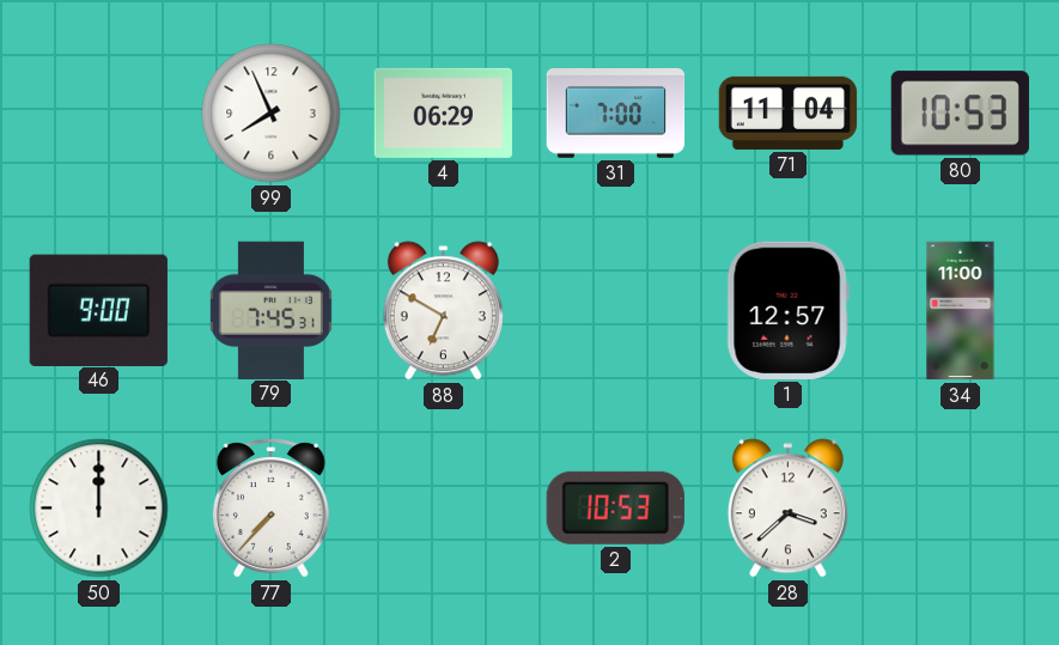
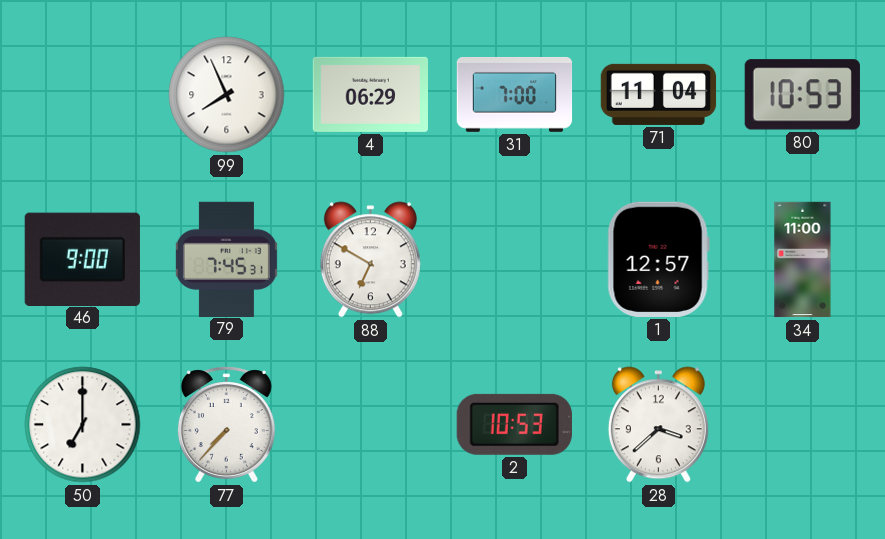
50: 12:00 -> 7:00 (83, 425)
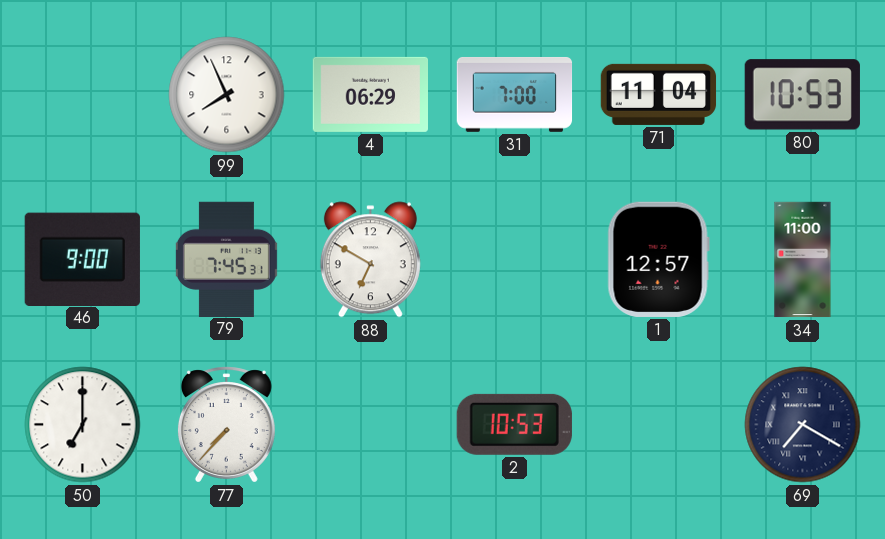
28: 3:38 -> none (658, 425)
69: none -> 7:20 (803, 425)
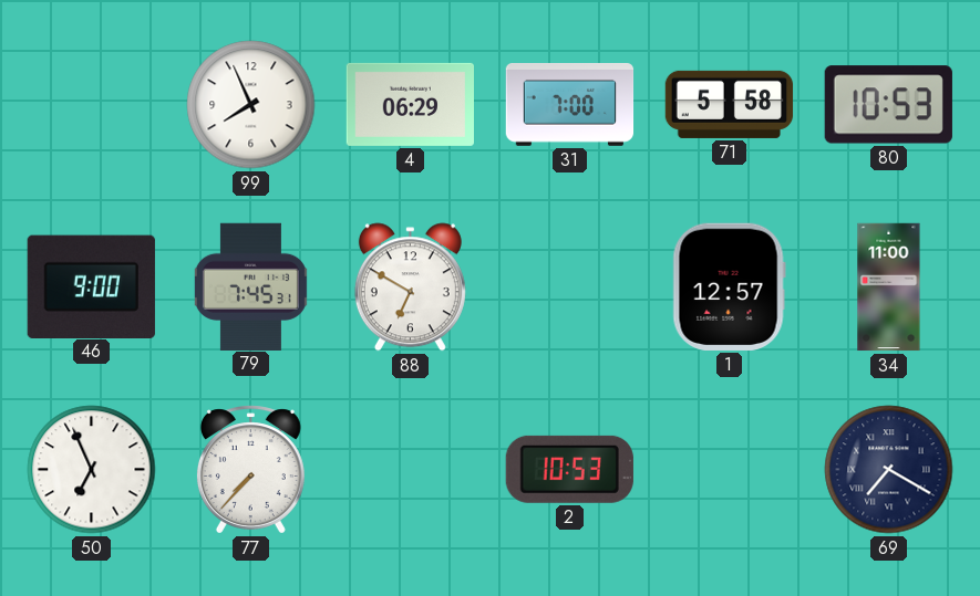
71: 11:04 -> 5:58 (730, 104)
50: 7:00 -> 6:56 (92, 470)
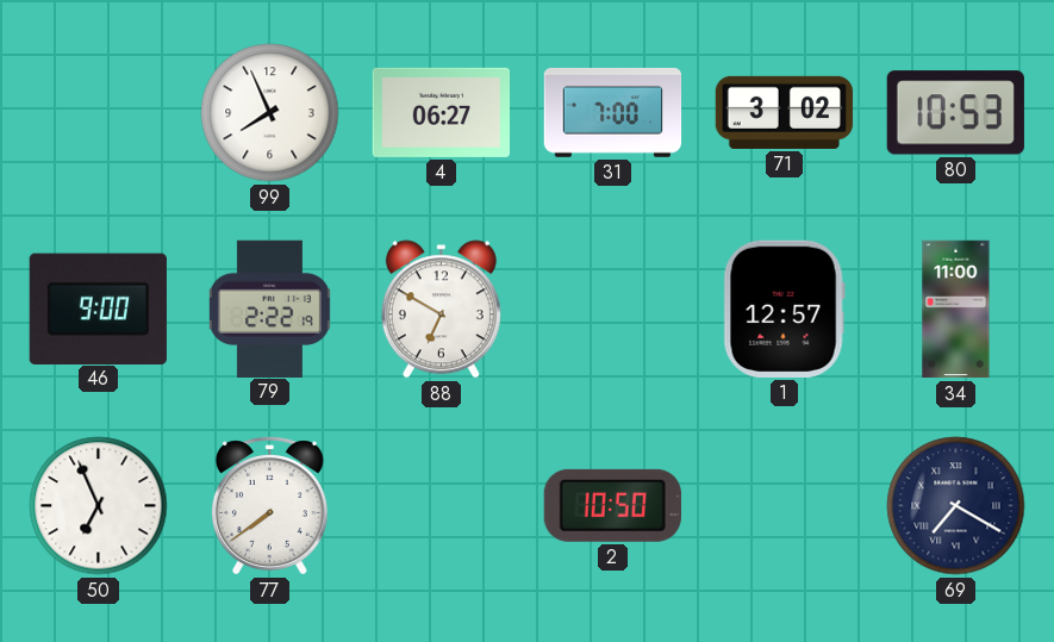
4: 06:29 -> 06:27 (441, 112)
71: 5:58 -> 3:02 (785, 112)
79: 7:45 -> 2:22 (269, 308)
77: 7:37 -> 7:39 (269, 506)
2: 10:53 -> 10:50 (612, 505)
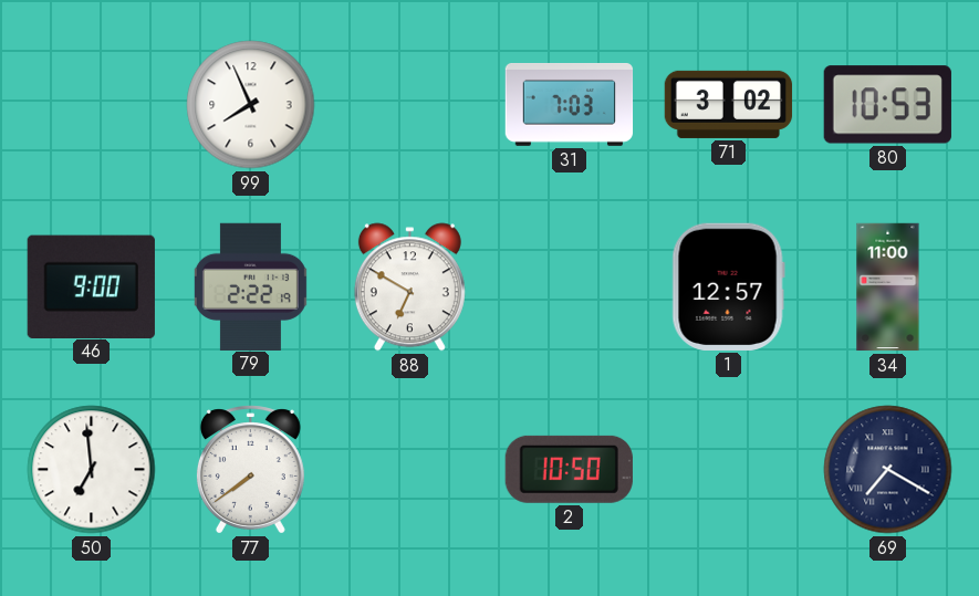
4: 06:27 -> none (441, 112)
31: 7:00 -> 7:03 (570, 104)
50: 6:56 -> 6:59 (92, 470)
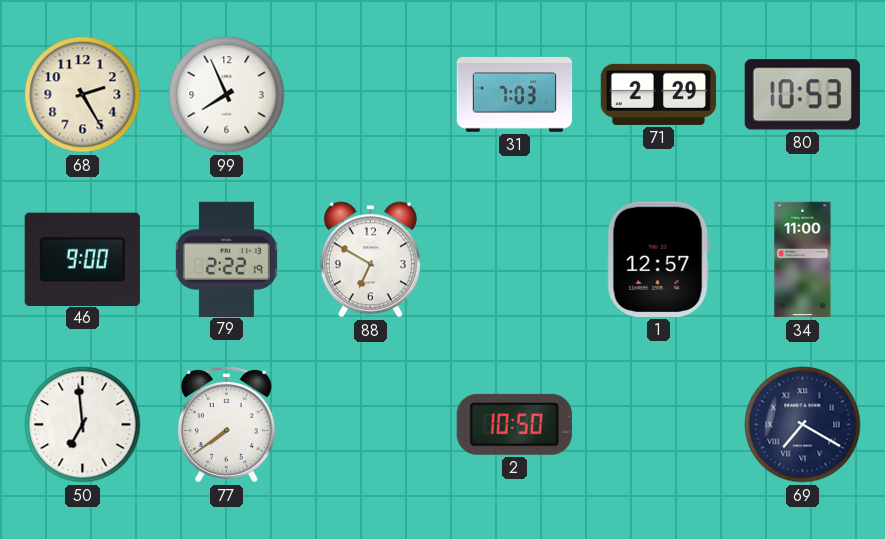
68: none -> 2:25 (83, 95)
71: 3:02 -> 2:29 (659, 94)
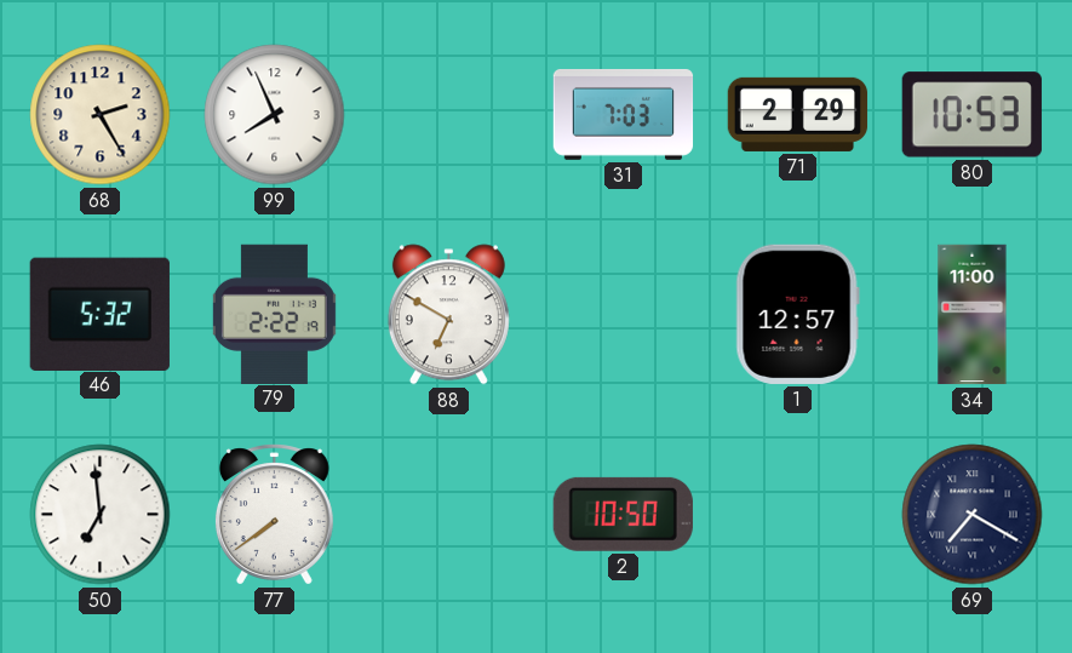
46: 9:00 -> 5:32 (99, 314)
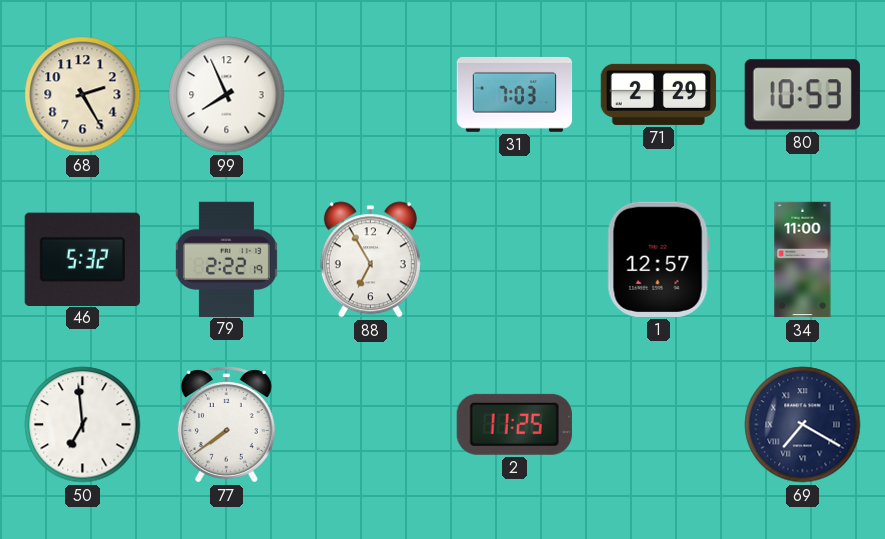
88: 6:50 -> 6:55 (370, 260)
2: 10:50 -> 11:25 (514, 424)
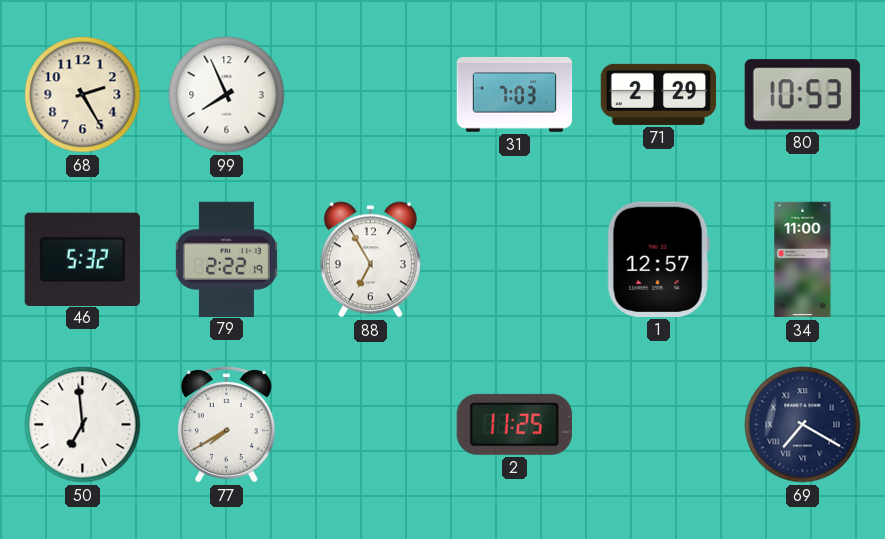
77: 7:39 -> 7:40 (226, 425)
